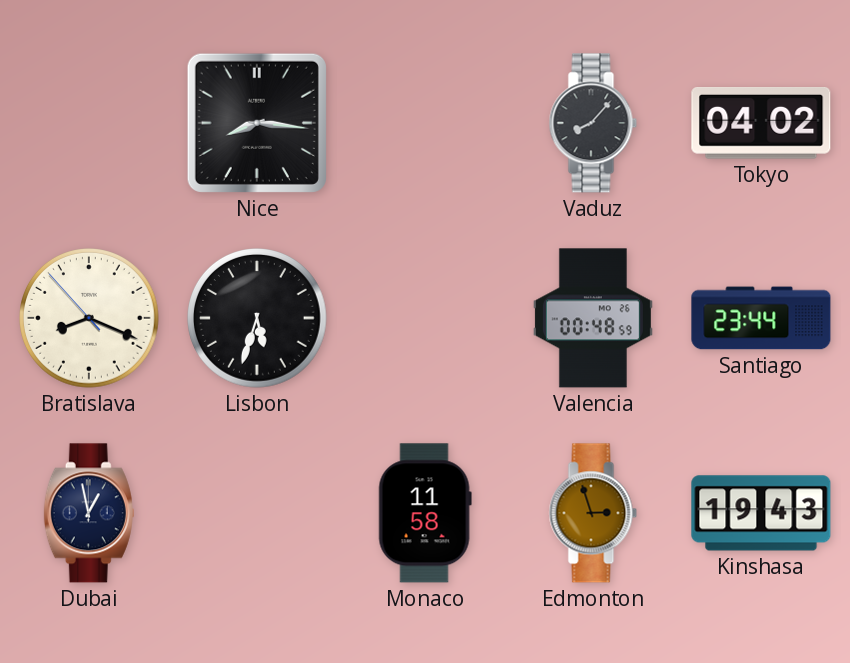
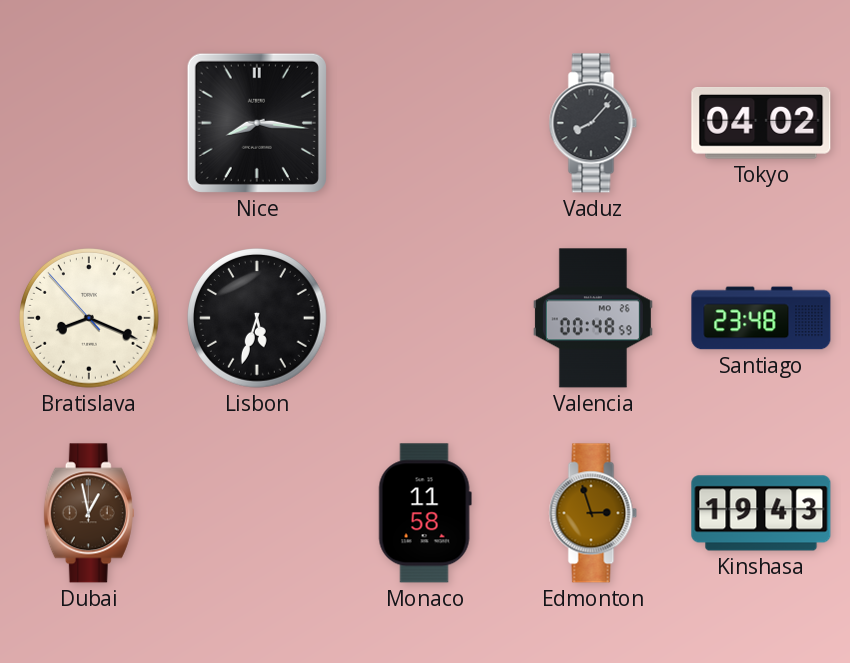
Santiago: 23:44 -> 23:48 (761, 318)
Dubai dial: navy -> brown (89, 513)
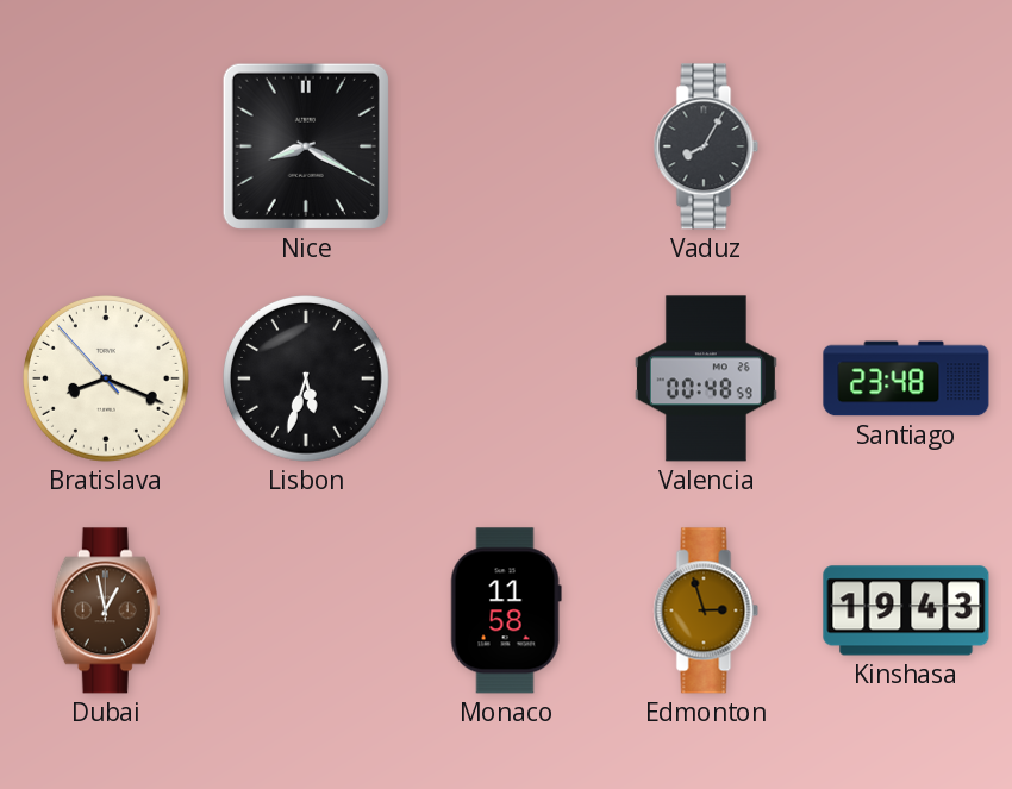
Nice: 8:16 -> 8:20 (306, 146)
Vaduz: 8:07 -> 8:05 (706, 146)
Tokyo: 04:02 -> none (761, 124)
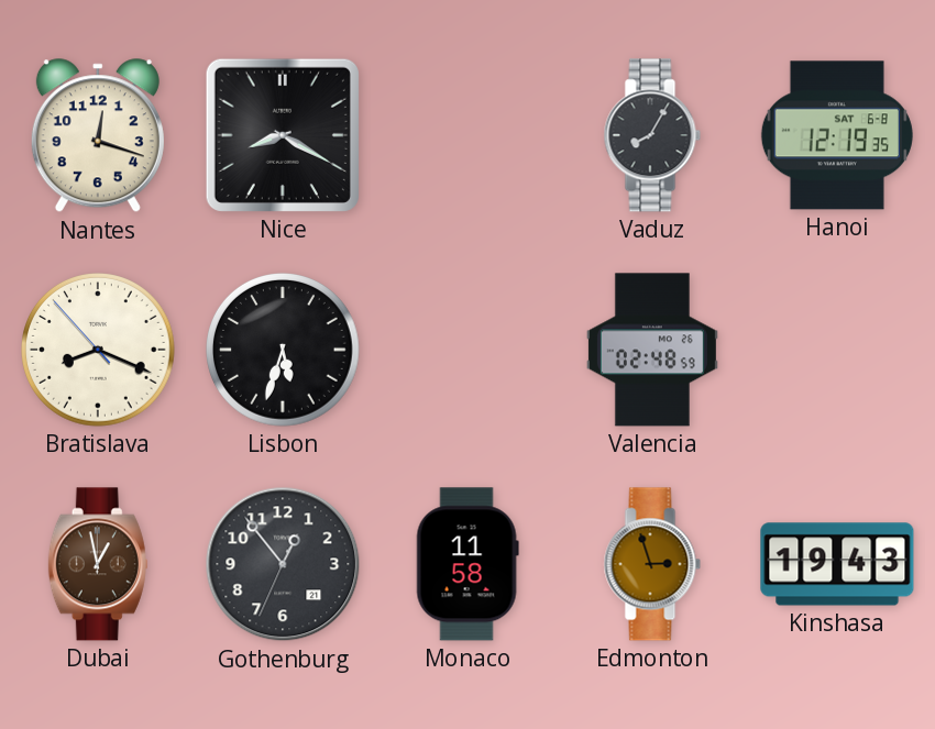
Nantes: none -> 12:18 (98, 136)
Hanoi: none -> 12:19 (837, 135)
Valencia: 00:48 -> 02:48 (652, 350)
Santiago: 23:48 -> none (906, 378)
Gothenburg: none -> 12:53 (283, 564)
